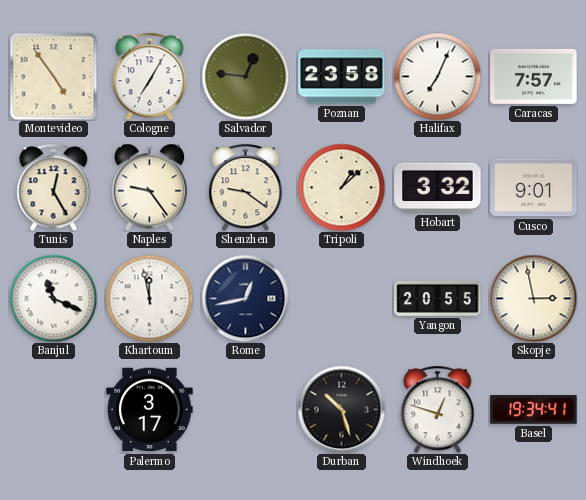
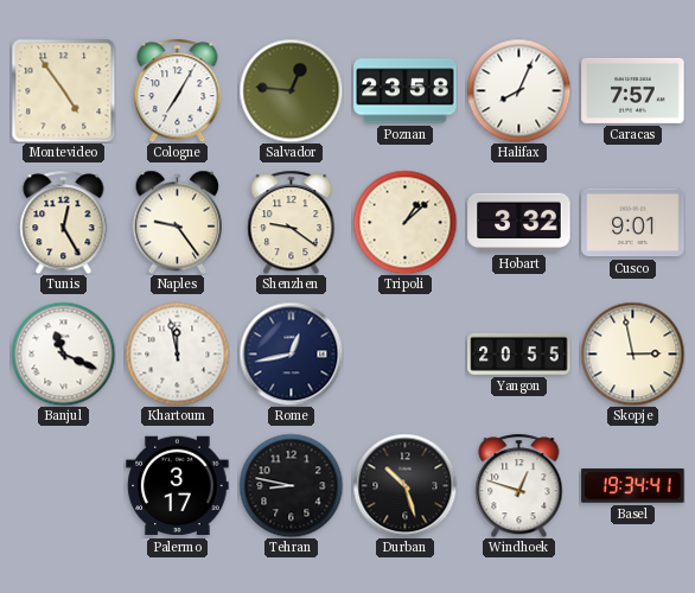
Halifax: 7:04 -> 8:04 (518, 90)
Tehran: none -> 8:47 (291, 485)
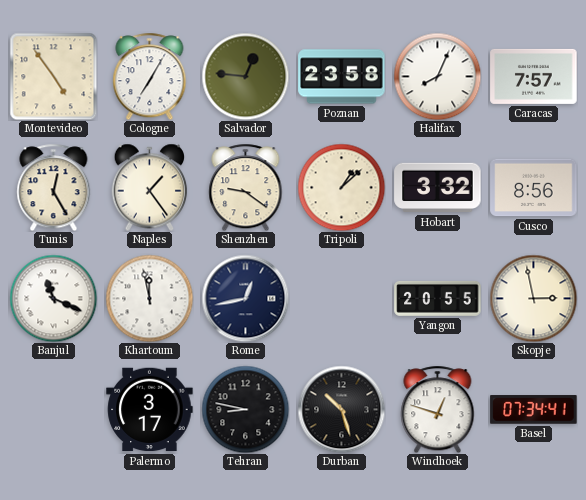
Naples: 9:24 -> 1:24 (150, 187)
Cusco: 9:01 -> 8:56 (534, 188)
Basel: 19:34 -> 07:34 (534, 410)
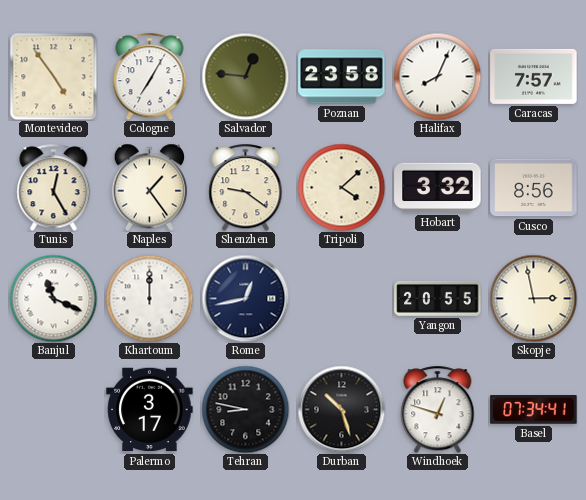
Tripoli: 1:08 -> 4:08 (341, 187)
Khartoum: 11:58 -> 12:00 (149, 298)
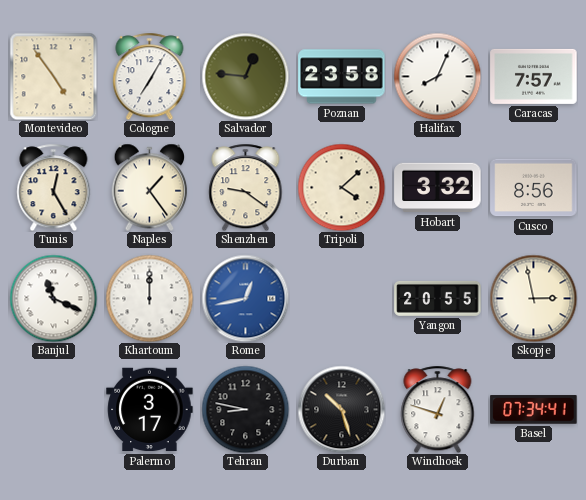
Rome dial: navy -> blue (245, 298)
